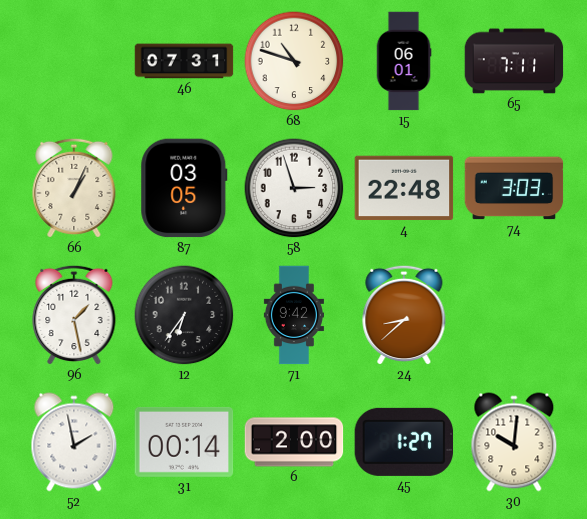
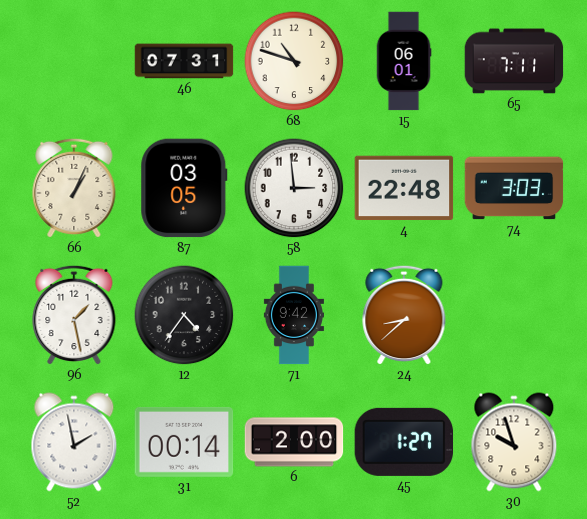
58: 2:57 -> 2:59 (294, 188)
12: 6:36 -> 4:36 (184, 315)
30: 10:01 -> 9:57 (514, 442)
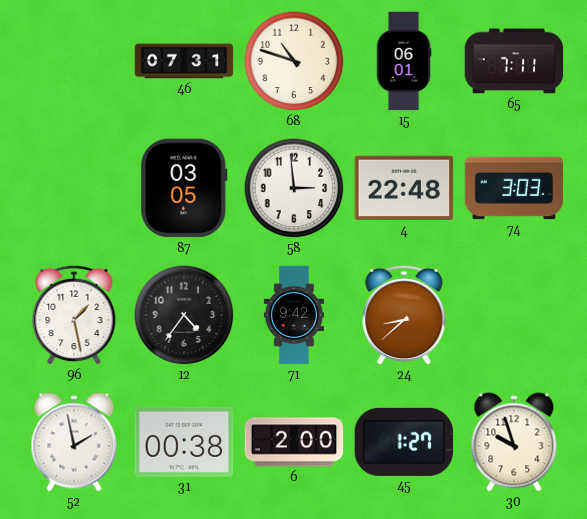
66: 1:04 -> none (74, 188)
31: 00:14 -> 00:38 (184, 442)
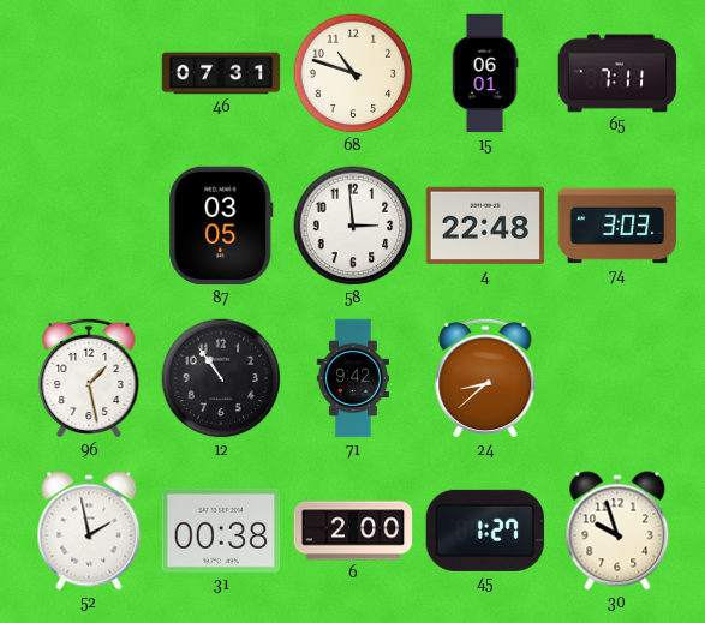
12: 4:36 -> 10:54 (221, 378)
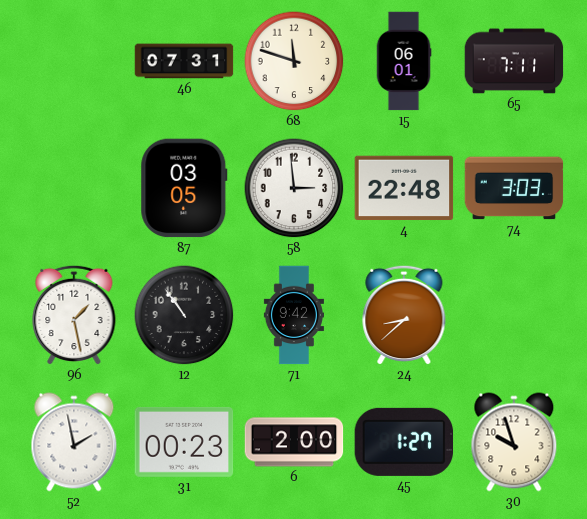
68: 10:48 -> 11:48 (294, 61)
31: 00:38 -> 00:23 (184, 442)
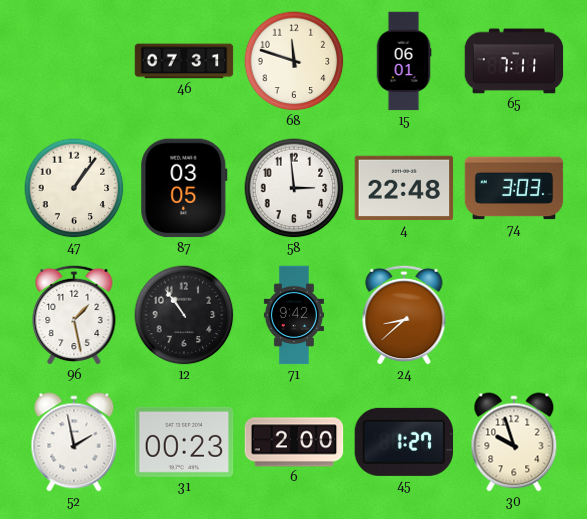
47: none -> 1:06 (74, 188)
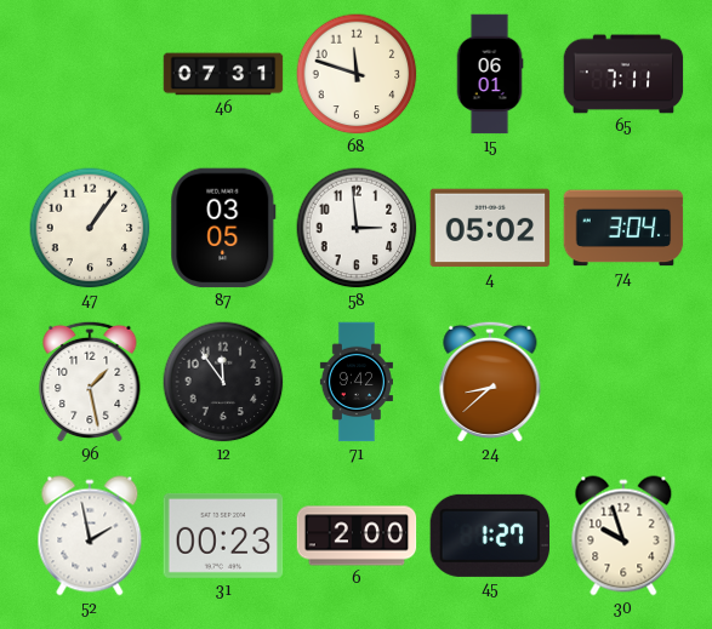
4: 22:48 -> 05:02 (490, 228)
74: 3:03 -> 3:04 (623, 228)
12: 10:54 -> 11:54 (223, 382)
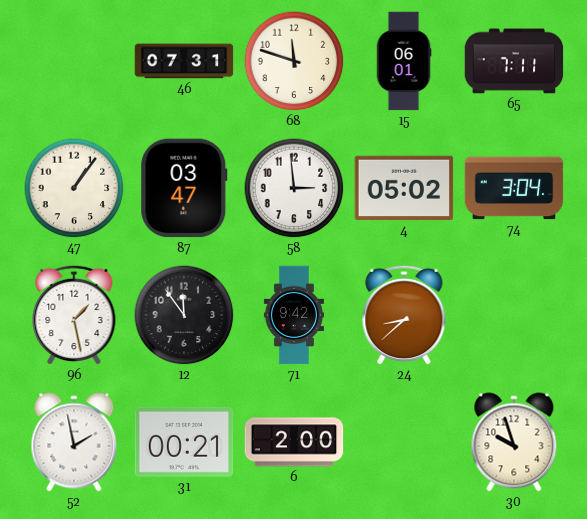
87: 03:05 -> 03:47 (184, 188)
31: 00:23 -> 00:21 (184, 442)
45: 1:27 -> none (490, 536)
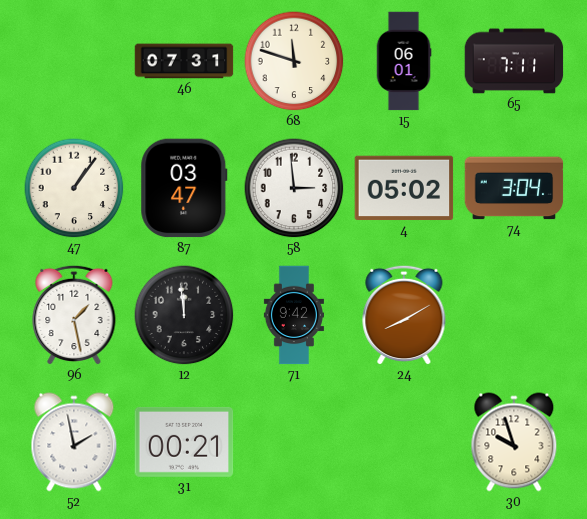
12: 11:54 -> 11:59 (184, 315)
24: 8:38 -> 8:10 (404, 315)
6: 2:00 -> none (294, 442)
